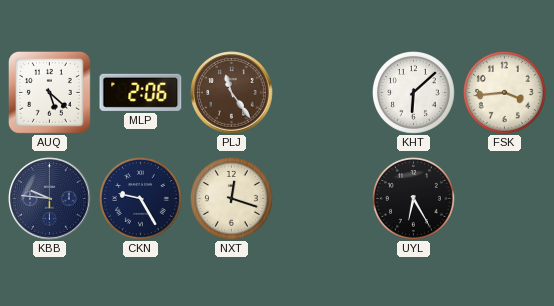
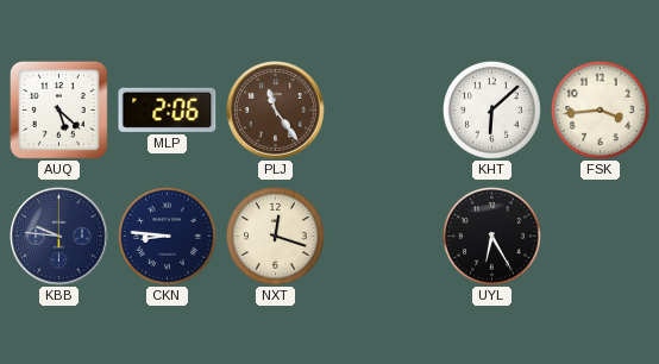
CKN: 9:25 -> 8:46 (168, 237)
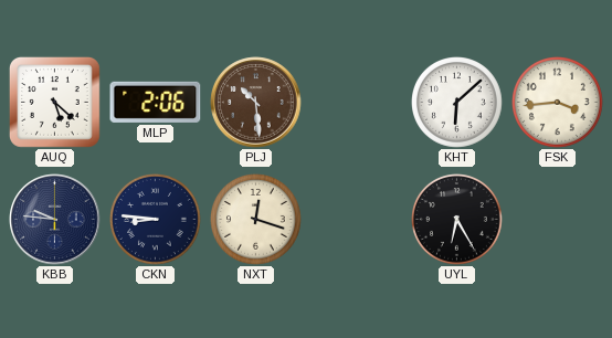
PLJ: 11:24 -> 10:29 (256, 103)
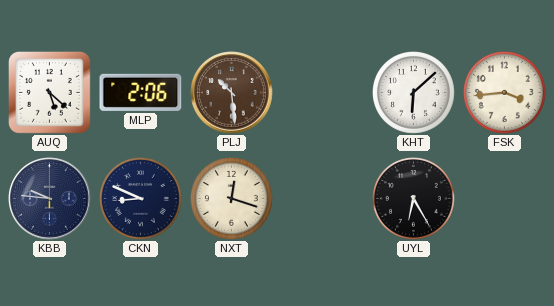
CKN: 8:46 -> 8:49 (141, 199)
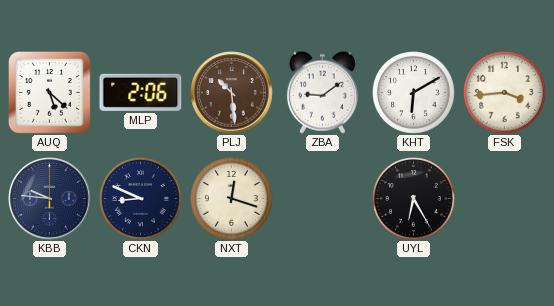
ZBA: none -> 9:09 (322, 92)
KHT: 6:08 -> 6:10 (414, 93)
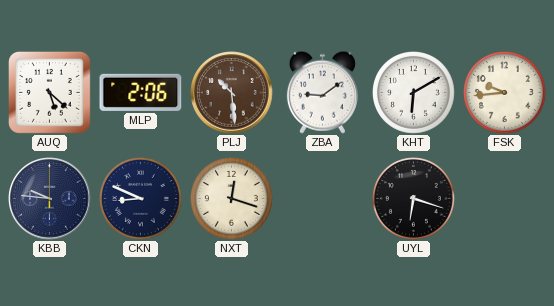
FSK: 3:44 -> 9:44 (505, 93)
UYL: 6:25 -> 6:18 (414, 199)
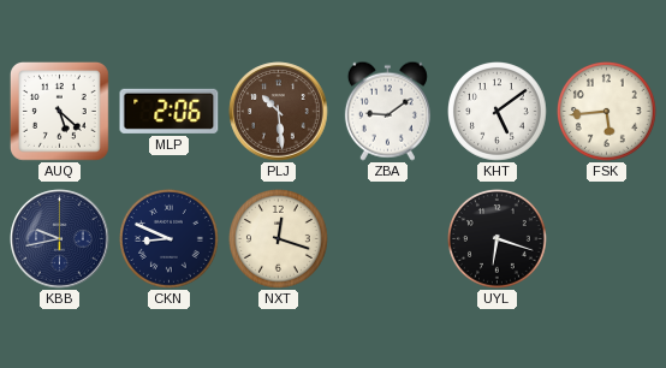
KHT: 6:10 -> 5:09 (498, 112)
FSK: 9:44 -> 5:44 (607, 112)
KBB: 9:46 -> 9:43 (60, 239)
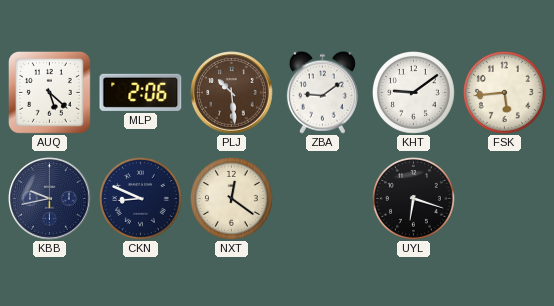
KHT: 5:09 -> 9:09 (414, 93)
NXT: 12:18 -> 12:21 (232, 199)
